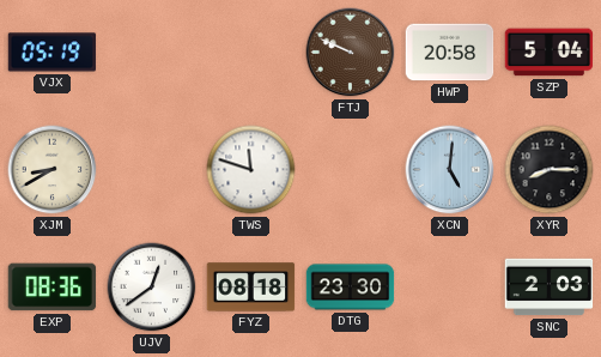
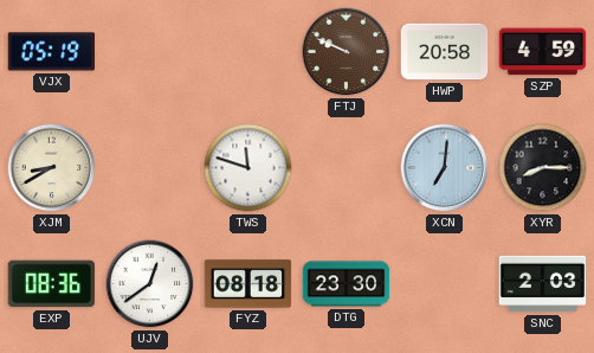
SZP: 5:04 -> 4:59 (543, 52)
XCN: 5:01 -> 7:01 (445, 168)
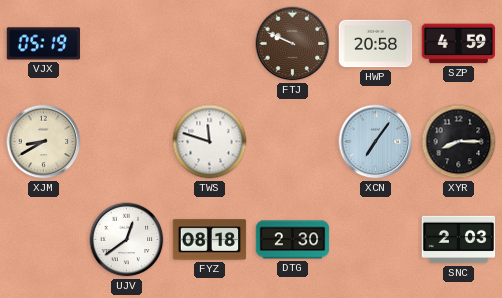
XCN: 7:01 -> 7:06 (376, 142)
EXP: 08:36 -> none (52, 284)
DTG: 23:30 -> 2:30 (293, 240)
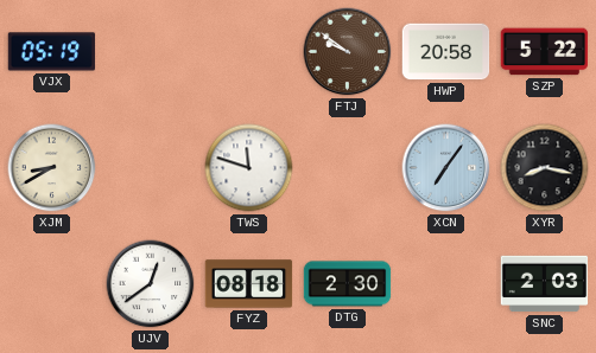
FTJ: 9:49 -> 9:51 (348, 52)
SZP: 4:59 -> 5:22 (545, 52)
XYR: 8:15 -> 8:17 (545, 168)
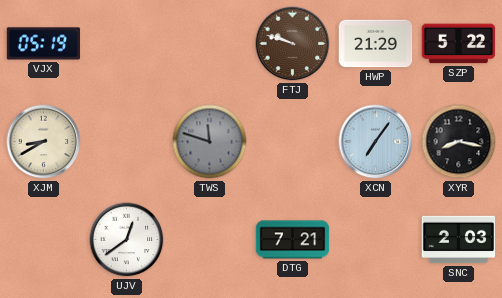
FTJ: 9:51 -> 9:48 (293, 44)
HWP: 20:58 -> 21:29 (376, 44)
TWS dial: white -> grey (210, 142)
FYZ: 08:18 -> none (249, 284)
DTG: 2:30 -> 7:21 (293, 240)
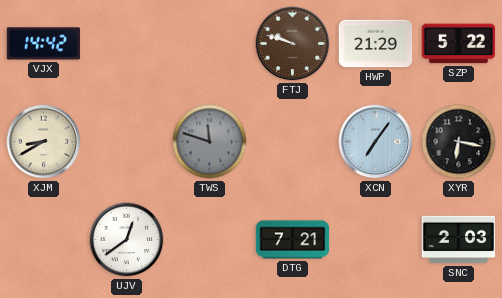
VJX: 05:19 -> 14:42 (44, 44)
XYR: 8:17 -> 6:17 (459, 142)
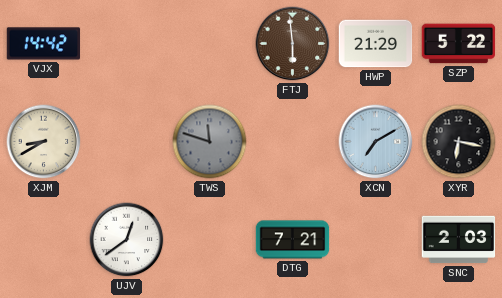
FTJ: 9:48 -> 5:59 (293, 44)
XCN: 7:06 -> 7:10 (376, 142)
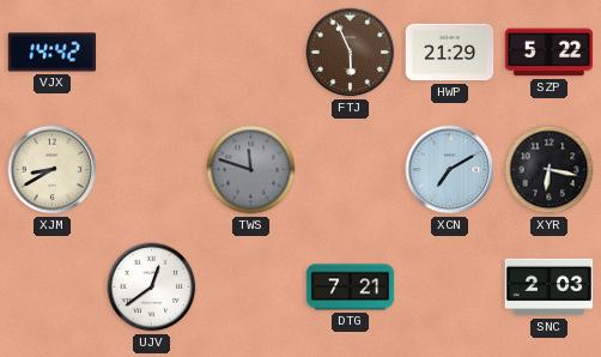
FTJ: 5:59 -> 5:56 (351, 53)
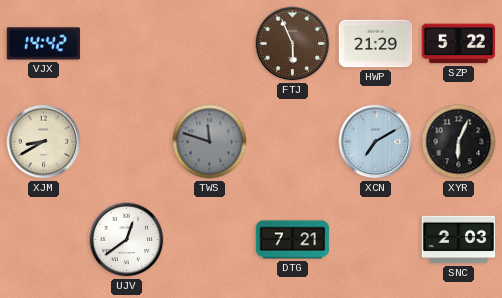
XYR: 6:17 -> 6:04 (459, 142)
